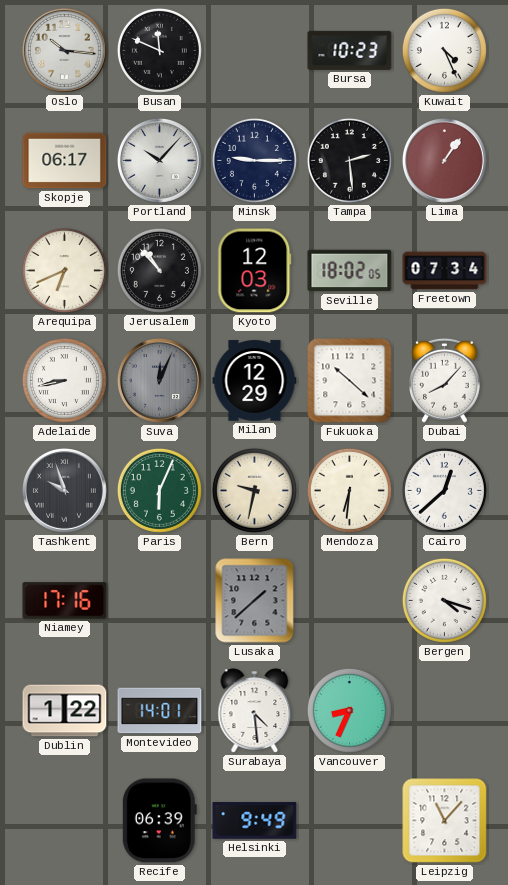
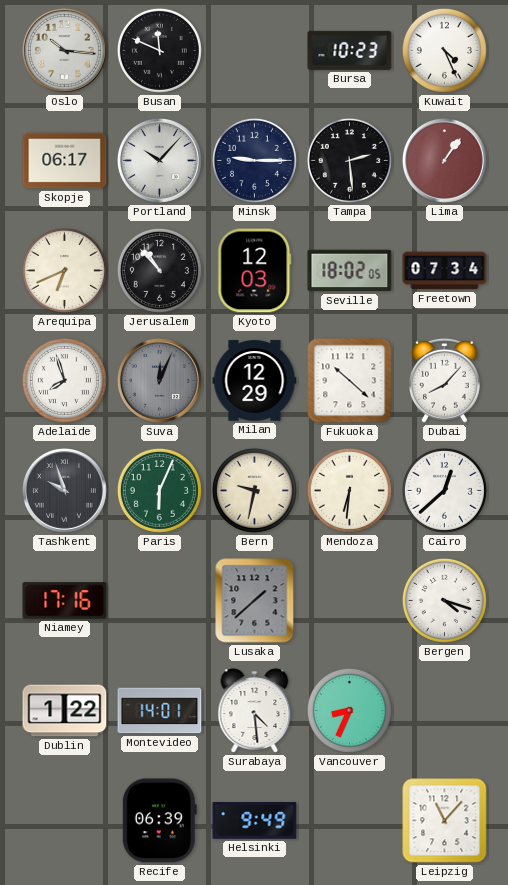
Adelaide: 8:43 -> 7:57 (64, 380)
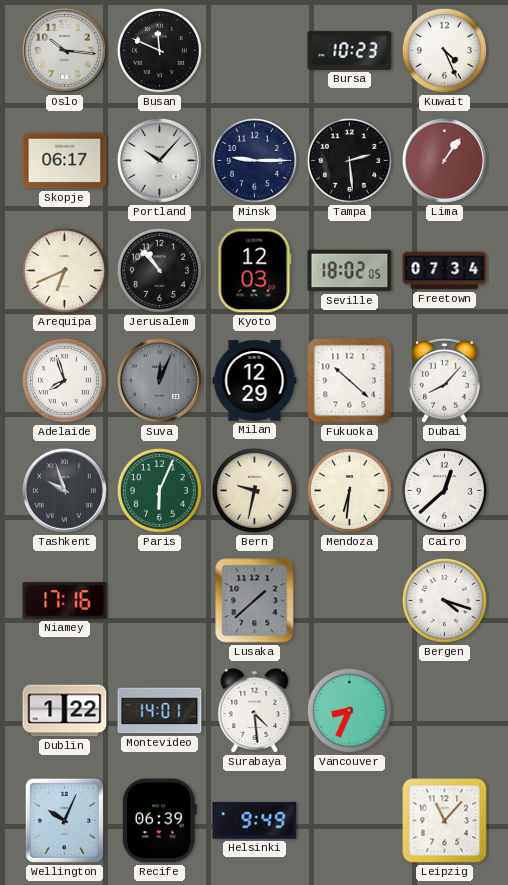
Wellington: none -> 10:04 (64, 820)
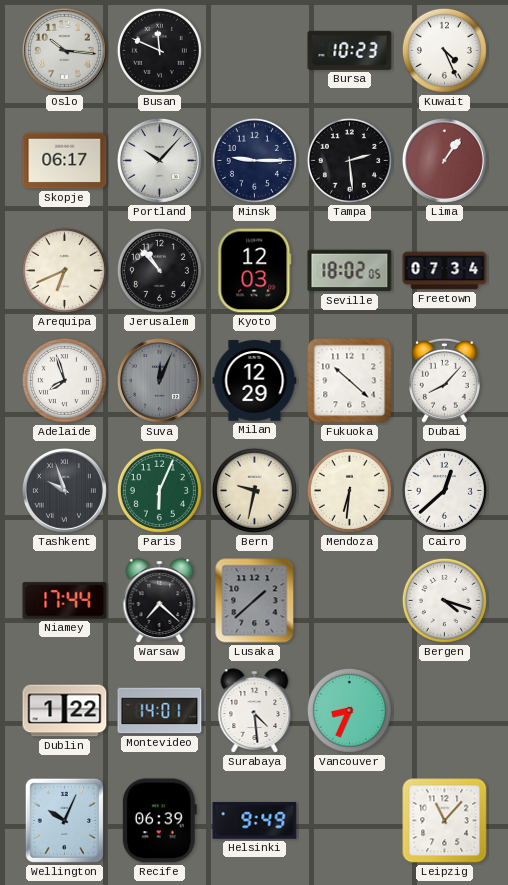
Niamey: 17:16 -> 17:44 (65, 601)
Warsaw: none -> 7:22 (160, 601)
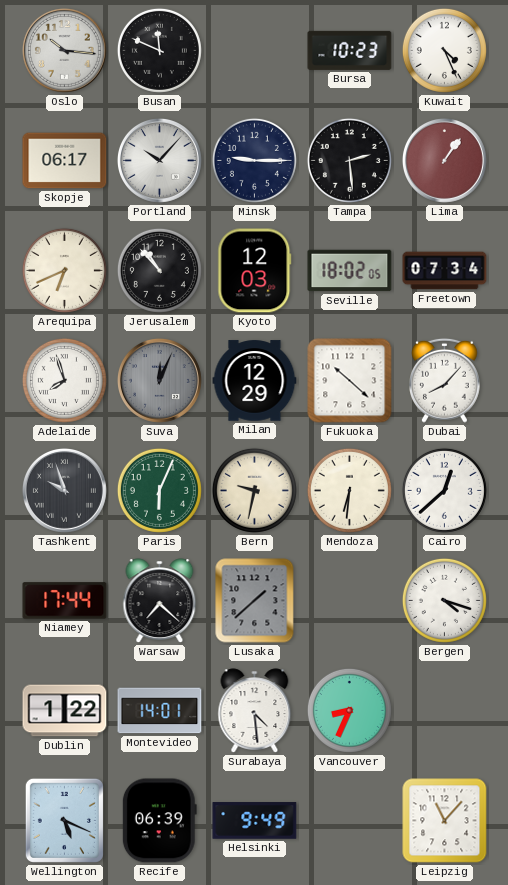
Wellington: 10:04 -> 5:19 (64, 820)
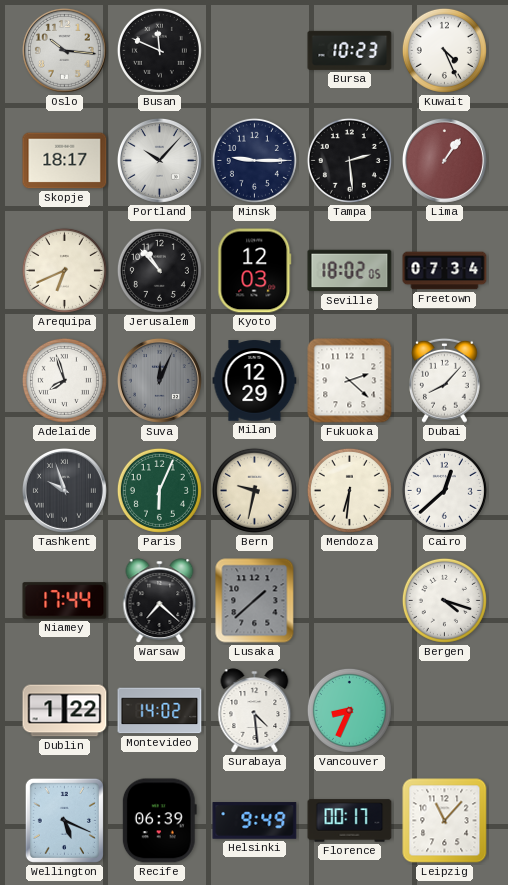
Skopje: 06:17 -> 18:17 (65, 161)
Fukuoka: 10:22 -> 2:22 (350, 381)
Montevideo: 14:01 -> 14:02 (160, 711)
Florence: none -> 00:17 (350, 821)
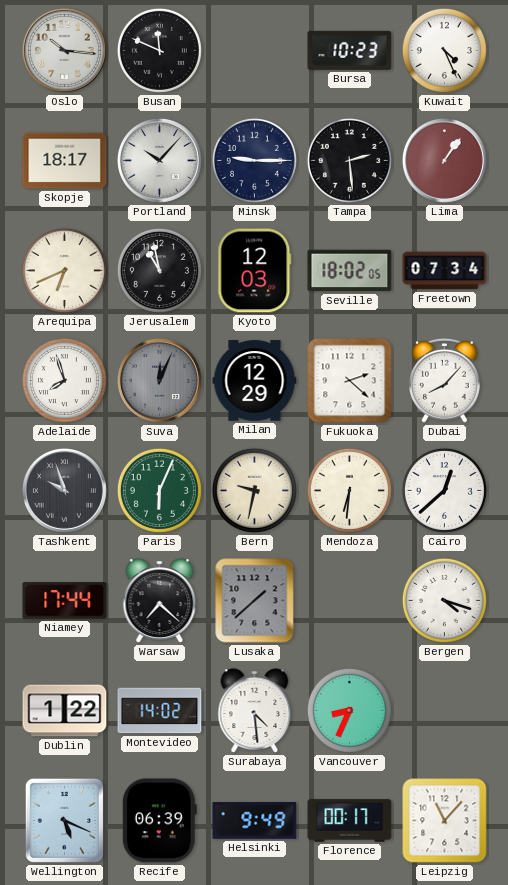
Jerusalem: 10:53 -> 10:58 (159, 270)
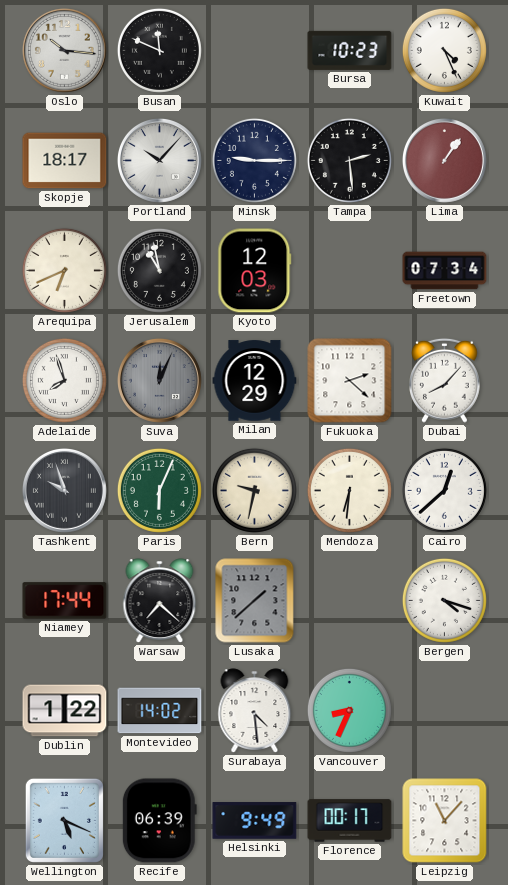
Seville: 18:02 -> none (350, 271)
